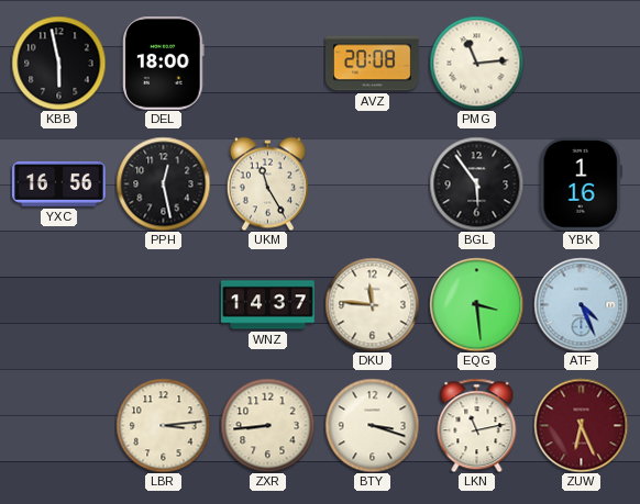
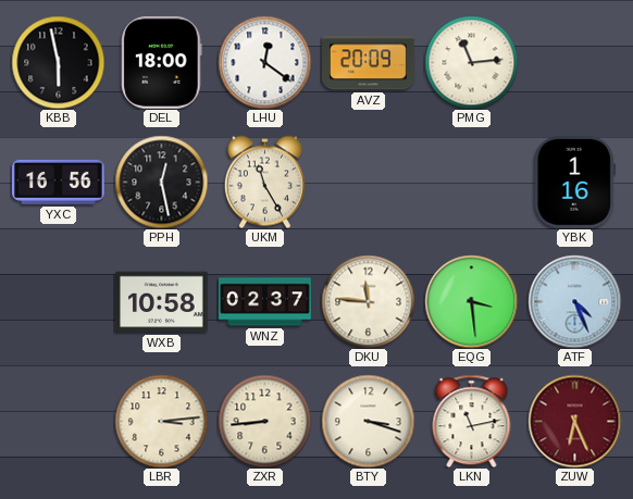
LHU: none -> 12:21 (264, 62)
AVZ: 20:08 -> 20:09 (369, 63)
BGL: 5:54 -> none (476, 183)
WXB: none -> 10:58 (162, 302)
WNZ: 14:37 -> 02:37 (265, 302)
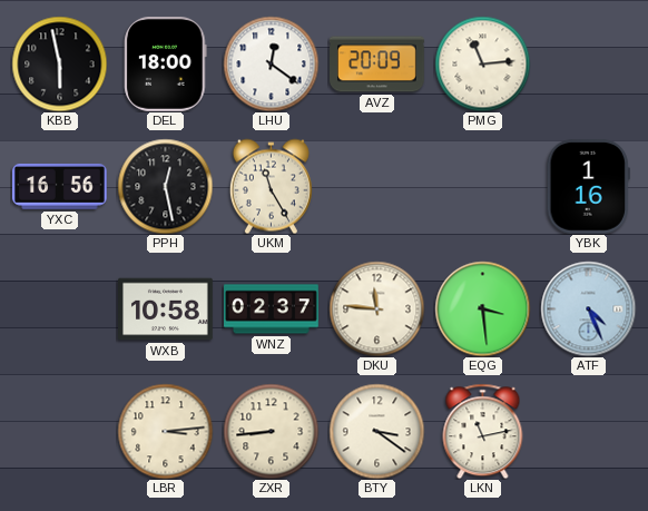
BTY: 3:18 -> 3:21 (376, 431)
ZUW: 6:26 -> none (574, 421)
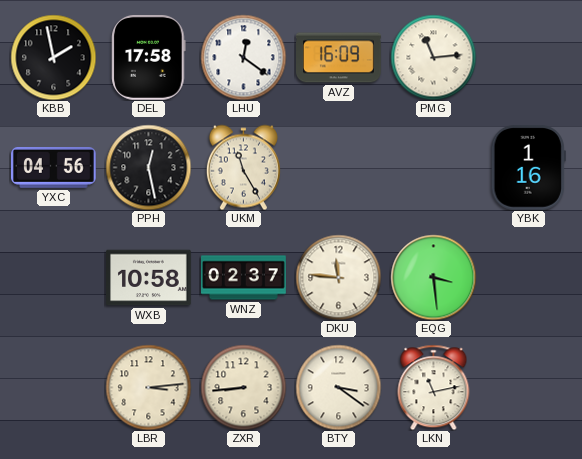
KBB: 5:58 -> 1:58 (53, 57)
DEL: 18:00 -> 17:58 (149, 58)
AVZ: 20:09 -> 16:09 (339, 58)
YXC: 16:56 -> 04:56 (54, 168)
ATF: 4:26 -> none (588, 308)
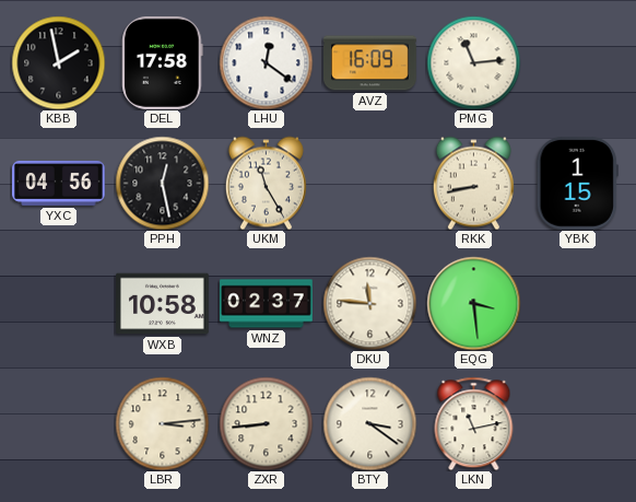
RKK: none -> 8:43 (473, 183)
YBK: 1:16 -> 1:15 (577, 183)
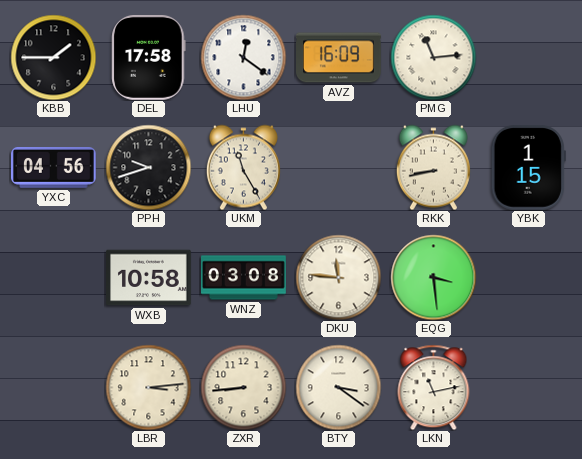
KBB: 1:58 -> 1:45 (53, 57)
PPH: 12:28 -> 9:42 (148, 167)
WNZ: 02:37 -> 03:08 (244, 278)
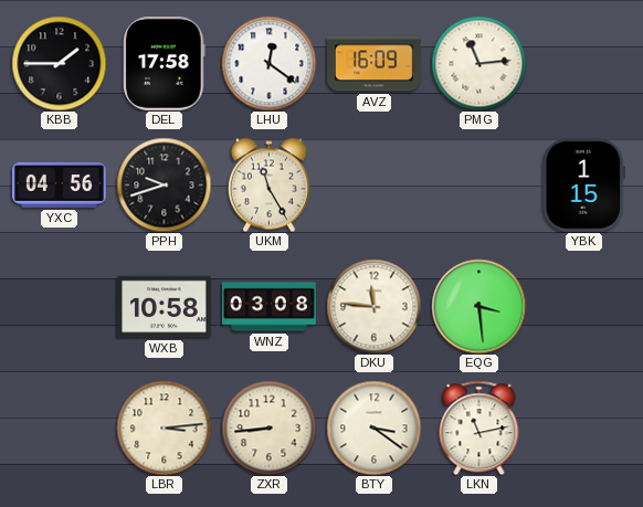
RKK: 8:43 -> none (433, 167)
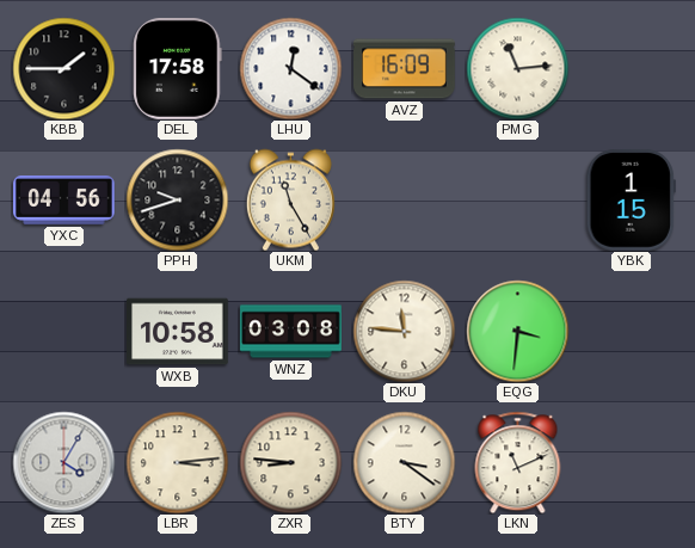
EQG: 3:29 -> 3:31 (517, 331)
ZES: none -> 4:05 (63, 462)
ZXR: 8:44 -> 8:46 (290, 462)
LKN: 11:13 -> 11:11 (518, 462)
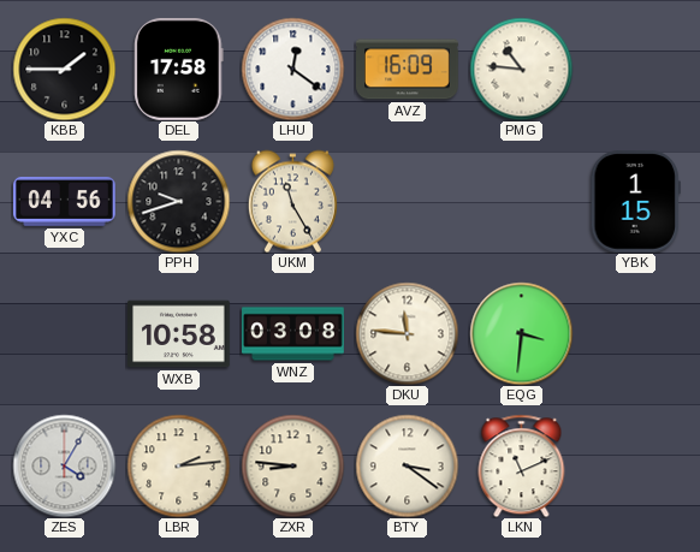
PMG: 11:14 -> 10:46 (521, 69)
LBR: 3:14 -> 2:14 (178, 465)
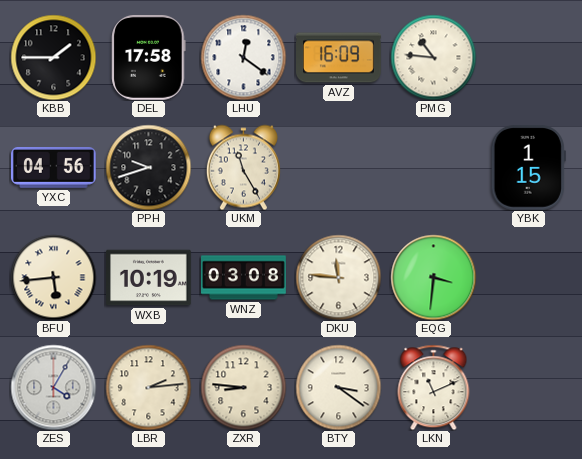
BFU: none -> 5:44 (53, 277)
WXB: 10:58 -> 10:19 (149, 278)
